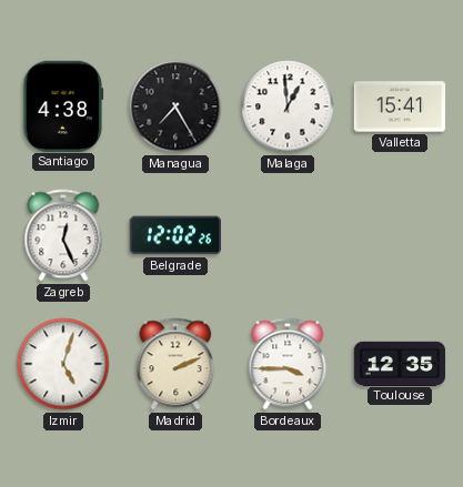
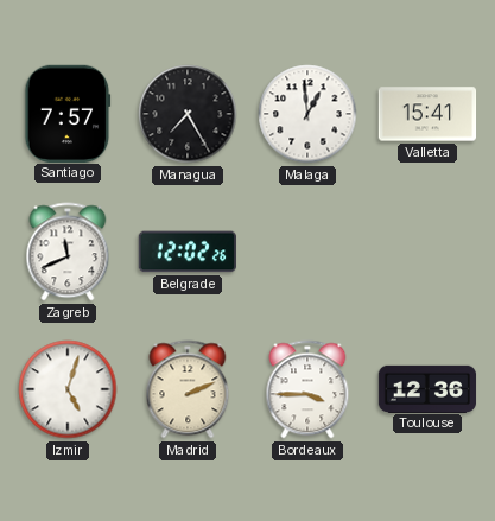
Santiago: 4:38 -> 7:57 (68, 113)
Zagreb: 12:26 -> 11:41 (68, 252)
Toulouse: 12:35 -> 12:36 (427, 388)
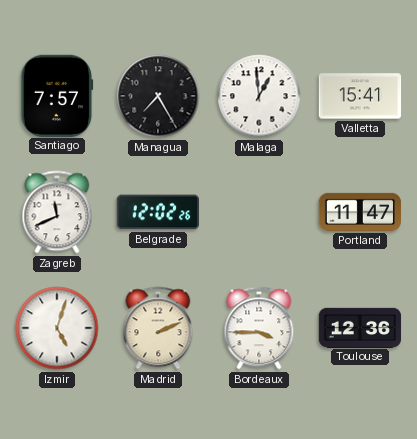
Portland: none -> 11:47 (360, 212)
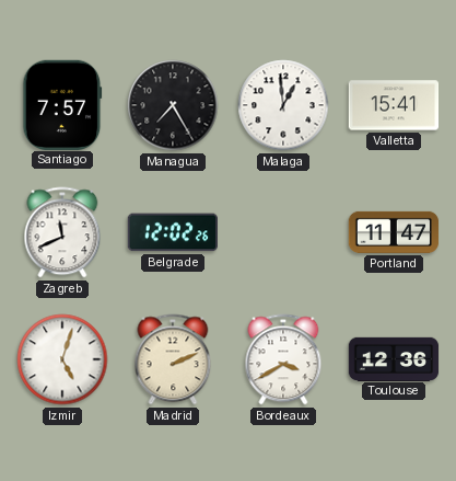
Bordeaux: 3:45 -> 3:40 (283, 359)
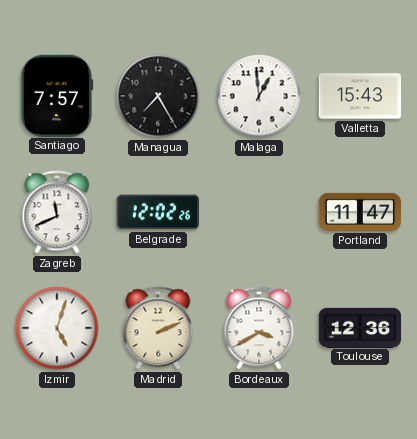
Valletta: 15:41 -> 15:43 (360, 96)
